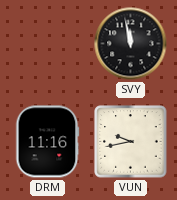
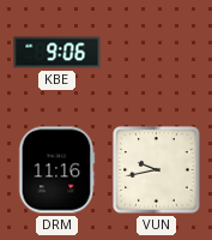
KBE: none -> 9:06 (57, 53)
SVY: 11:58 -> none (131, 44)
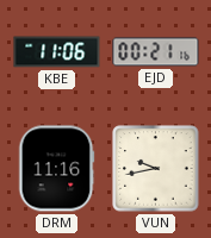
KBE: 9:06 -> 11:06 (57, 52)
EJD: none -> 00:21 (156, 52)
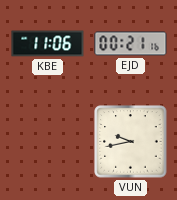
DRM: 11:16 -> none (56, 169)
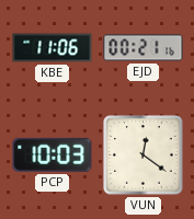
PCP: none -> 10:03 (53, 154)
VUN: 9:43 -> 12:21 (144, 155)
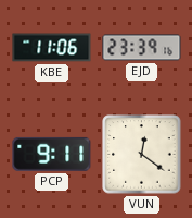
EJD: 00:21 -> 23:39 (142, 48)
PCP: 10:03 -> 9:11 (52, 154)
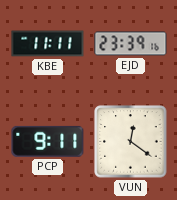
KBE: 11:06 -> 11:11 (48, 44)
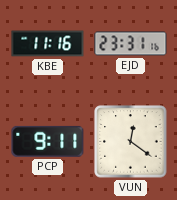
KBE: 11:11 -> 11:16 (48, 44)
EJD: 23:39 -> 23:31 (131, 44)
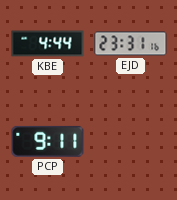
KBE: 11:16 -> 4:44 (48, 44)
VUN: 12:21 -> none (131, 142)
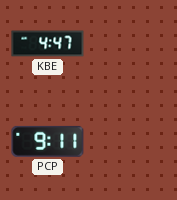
KBE: 4:44 -> 4:47 (48, 44)
EJD: 23:31 -> none (131, 44)
